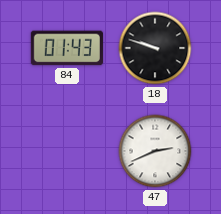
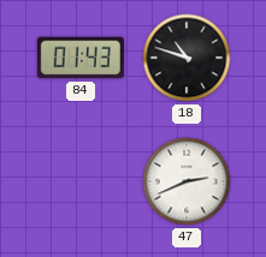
18: 9:48 -> 10:48 (187, 58)
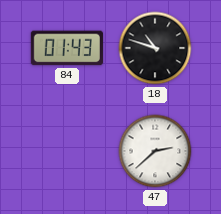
47: 2:41 -> 2:38 (155, 151)
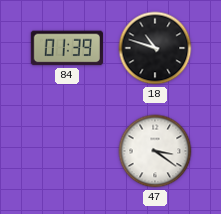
84: 01:43 -> 01:39 (67, 48)
47: 2:38 -> 3:21 (155, 151)
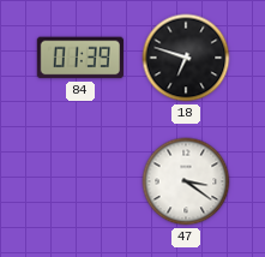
18: 10:48 -> 6:48 (186, 58)
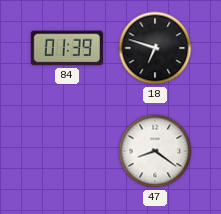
47: 3:21 -> 8:21 (155, 151)
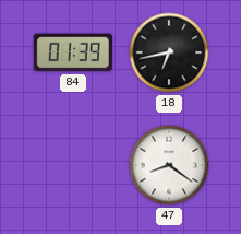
18: 6:48 -> 6:43 (169, 52)
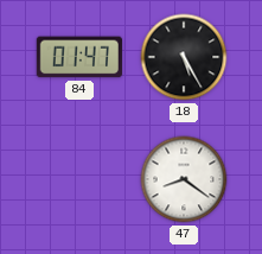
84: 01:39 -> 01:47 (79, 57)
18: 6:43 -> 5:25 (184, 57)
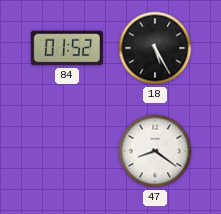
84: 01:47 -> 01:52 (67, 48)
